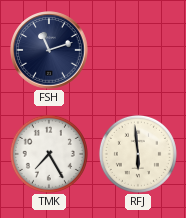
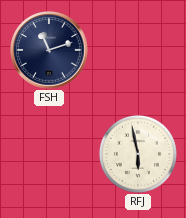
TMK: 7:25 -> none (49, 154)
RFJ: 5:59 -> 5:58 (138, 154)
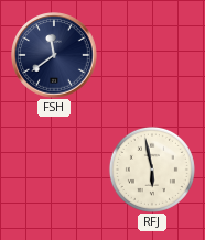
FSH: 11:12 -> 11:39 (54, 55)
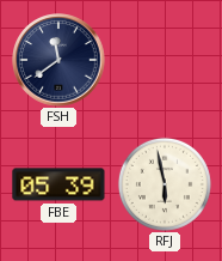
FBE: none -> 05:39 (58, 184)
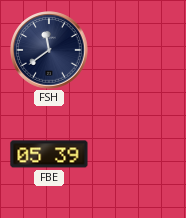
RFJ: 5:58 -> none (165, 184)
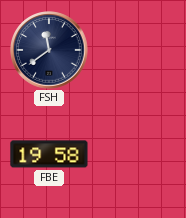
FBE: 05:39 -> 19:58 (49, 154)
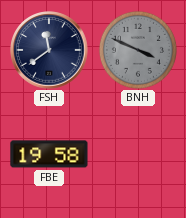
BNH: none -> 3:49 (138, 50)
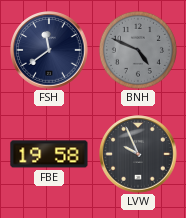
BNH: 3:49 -> 4:49 (138, 50)
LVW: none -> 9:56 (138, 154)
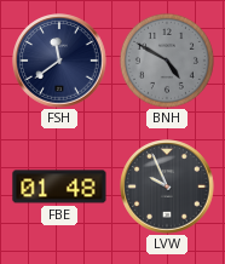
BNH: 4:49 -> 4:50 (167, 61)
FBE: 19:58 -> 01:48 (59, 186)
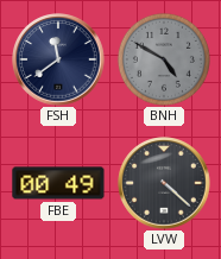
FBE: 01:48 -> 00:49 (58, 183)
LVW: 9:56 -> 4:22 (164, 183)
